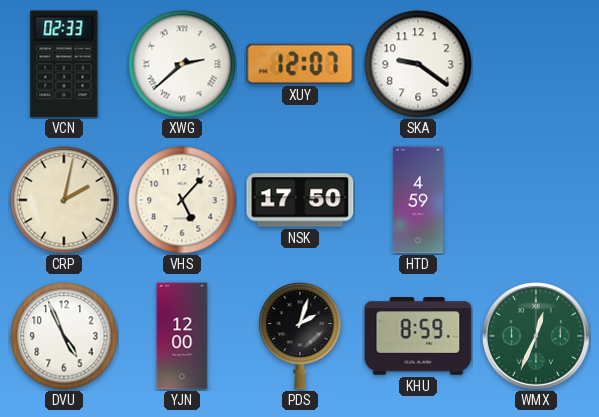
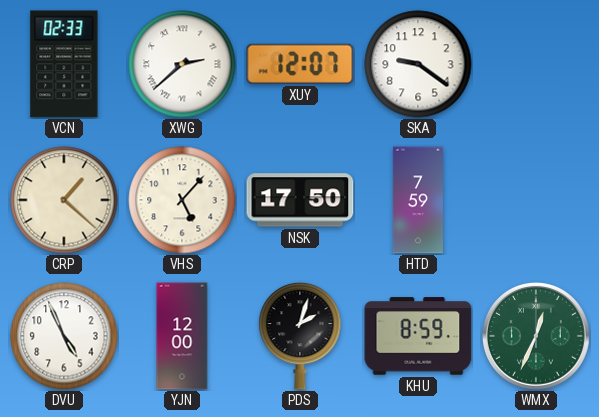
CRP: 2:02 -> 1:22 (64, 200)
HTD: 4:59 -> 7:59 (418, 200)
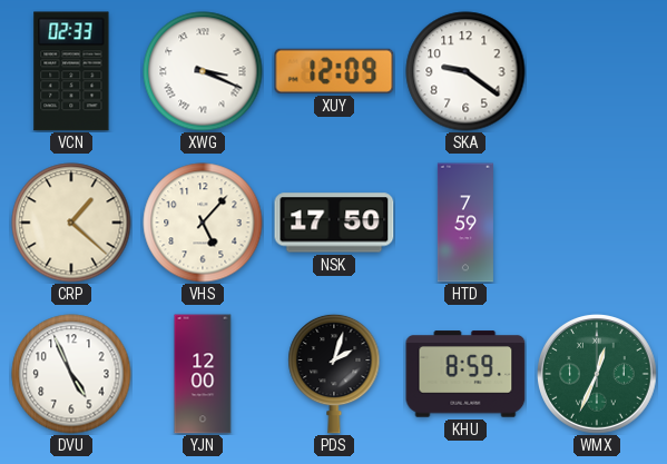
XWG: 2:38 -> 3:19 (203, 71)
XUY: 12:07 -> 12:09 (334, 71)
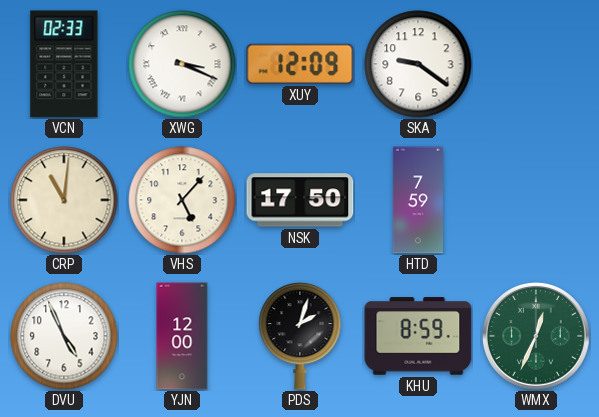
CRP: 1:22 -> 11:01 (64, 200)
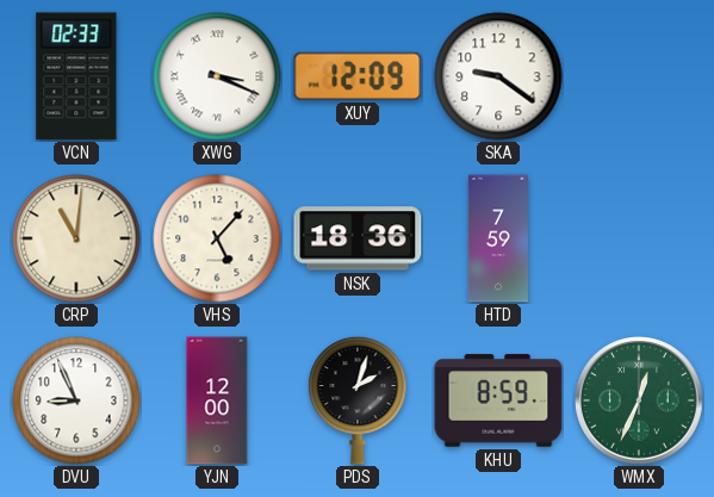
NSK: 17:50 -> 18:36 (358, 238)
DVU: 4:56 -> 8:56 (76, 400)
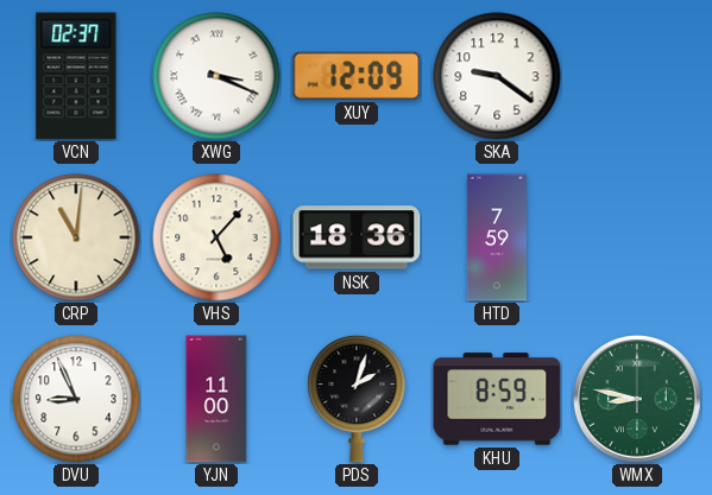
VCN: 02:33 -> 02:37 (76, 76)
YJN: 12:00 -> 11:00 (216, 399)
WMX: 12:34 -> 8:47 (638, 400)
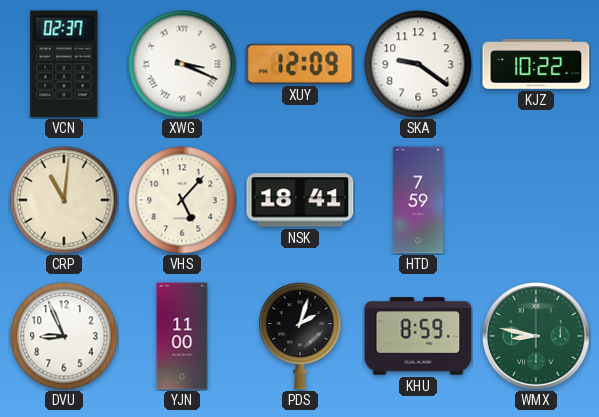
KJZ: none -> 10:22 (536, 64)
NSK: 18:36 -> 18:41 (300, 200)
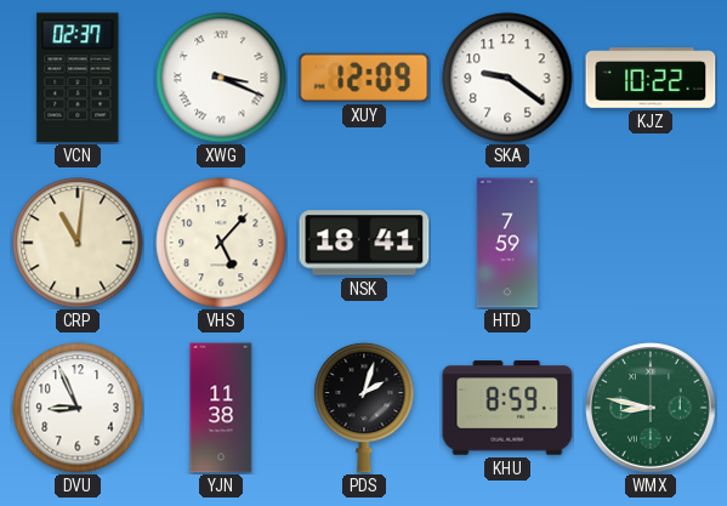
YJN: 11:00 -> 11:38 (221, 408)
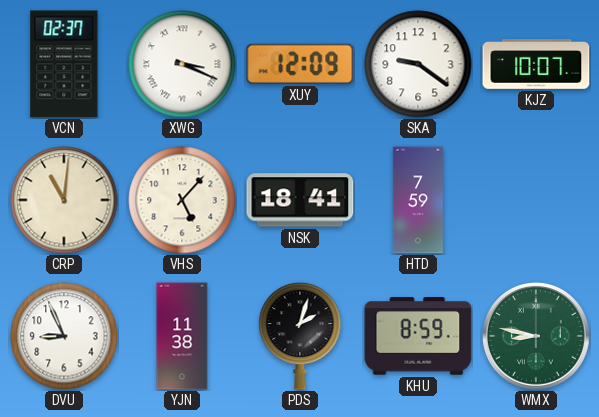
KJZ: 10:22 -> 10:07 (536, 64)
